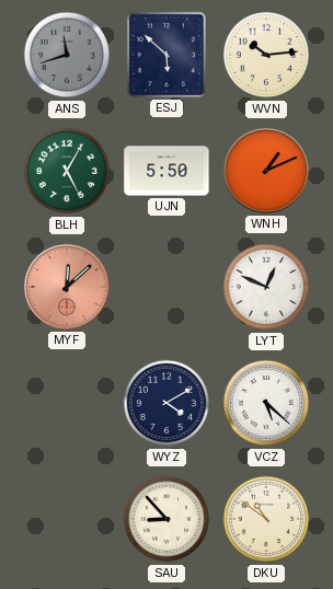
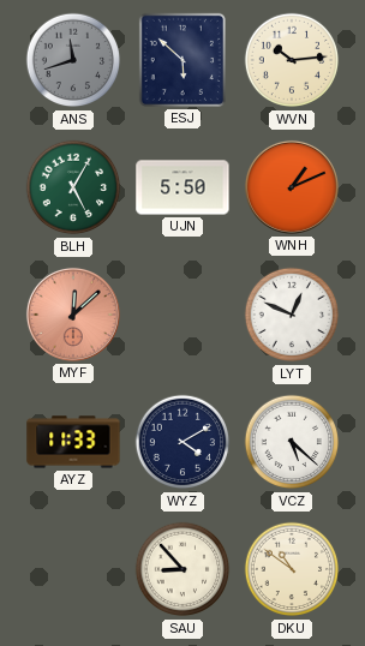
AYZ: none -> 11:33 (73, 442)
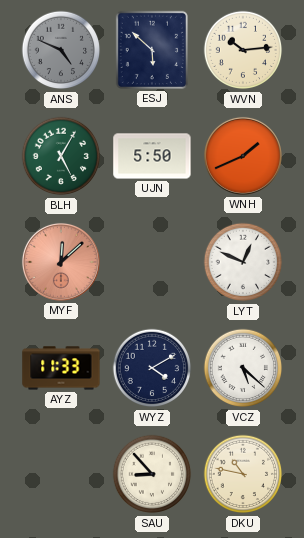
ANS: 11:42 -> 4:49 (61, 50)
WNH: 1:11 -> 1:41 (243, 156)
DKU: 10:51 -> 10:47 (243, 474)
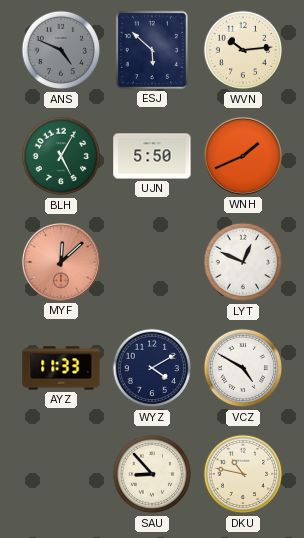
VCZ: 5:22 -> 4:50 (243, 368)
